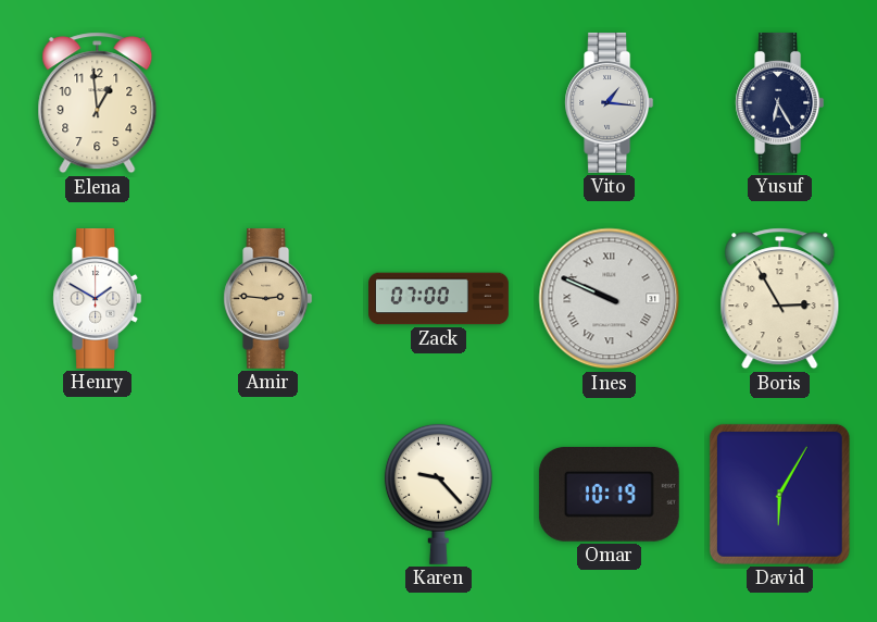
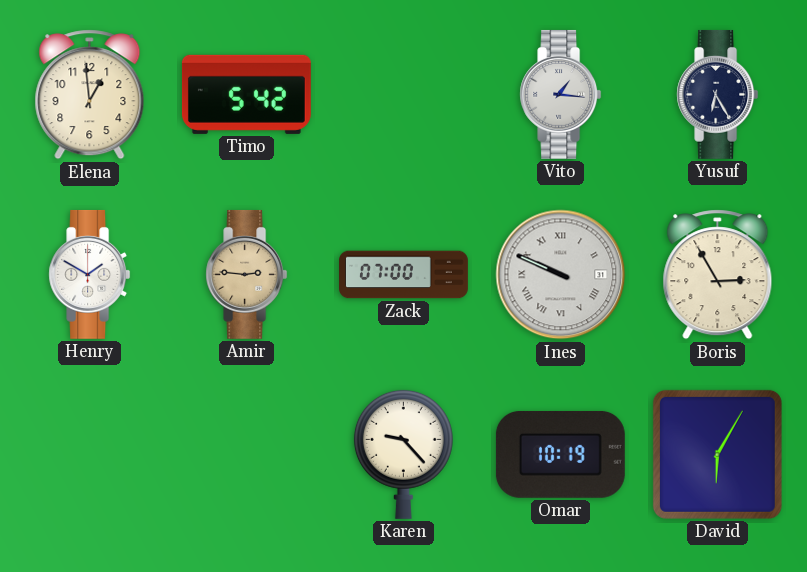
Timo: none -> 5:42 (246, 94)
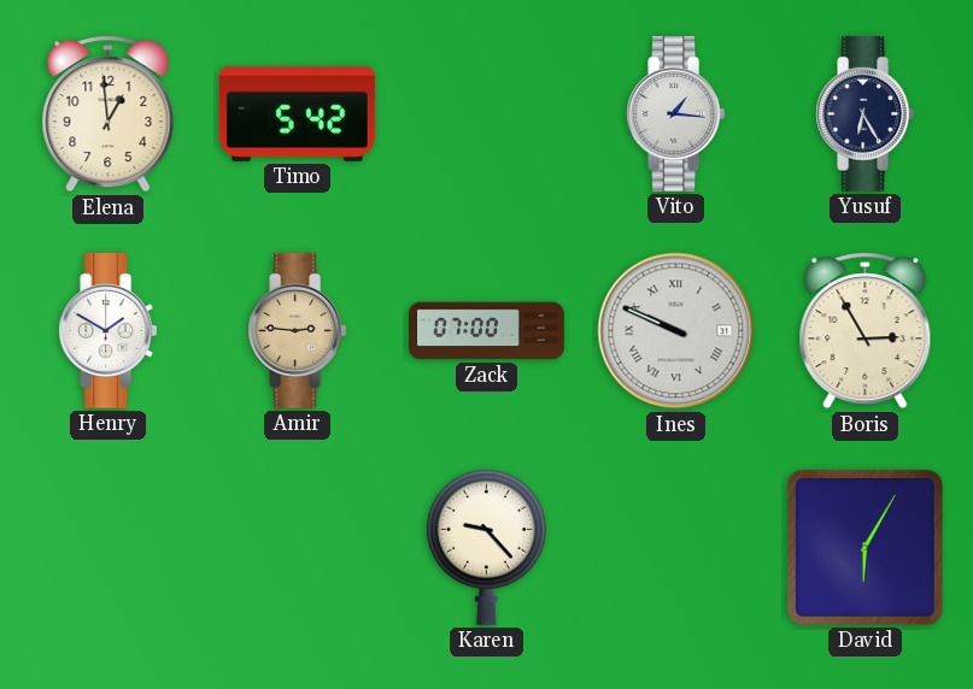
Omar: 10:19 -> none (560, 454)
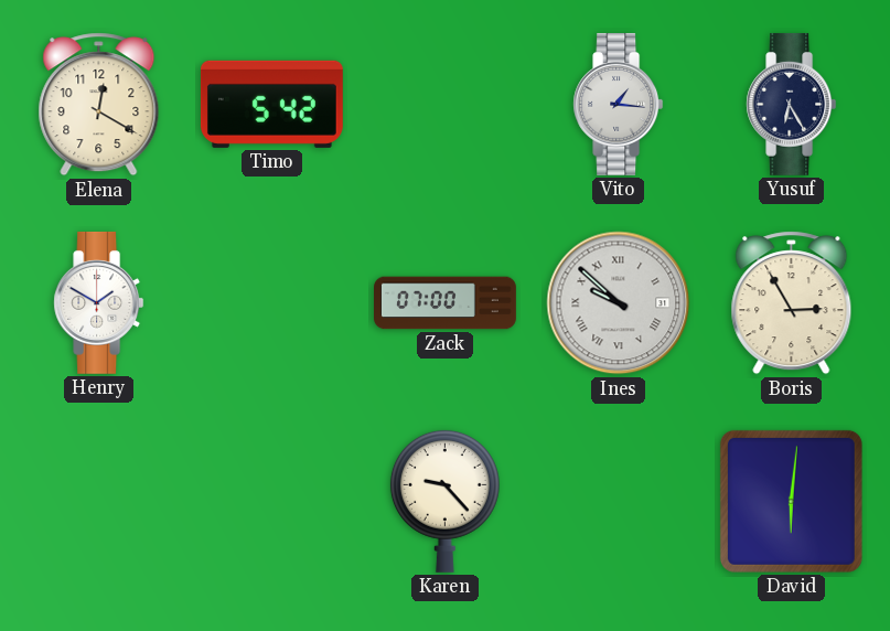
Elena: 12:59 -> 12:20 (99, 105)
Amir: 2:46 -> none (298, 330)
Ines: 9:49 -> 9:52 (619, 303)
David: 6:05 -> 6:01 (791, 501)
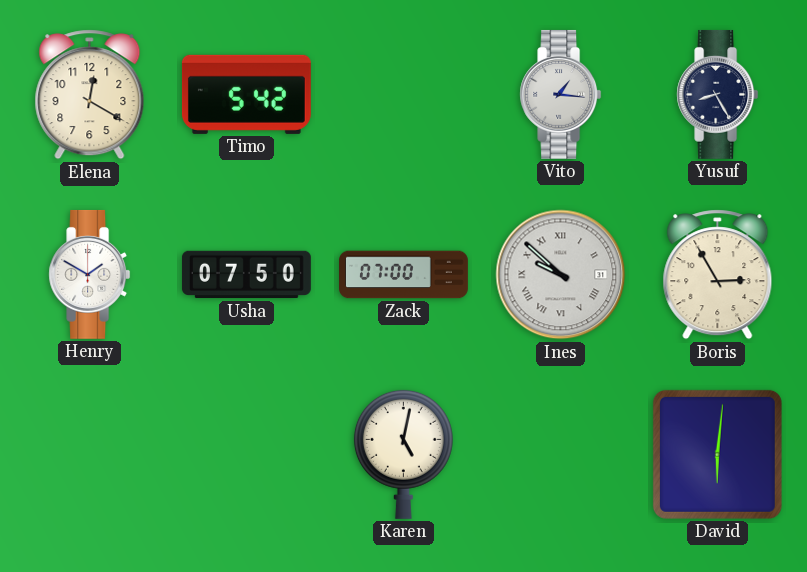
Yusuf: 6:25 -> 8:25 (718, 94)
Usha: none -> 07:50 (246, 275)
Karen: 9:23 -> 5:02 (403, 454)
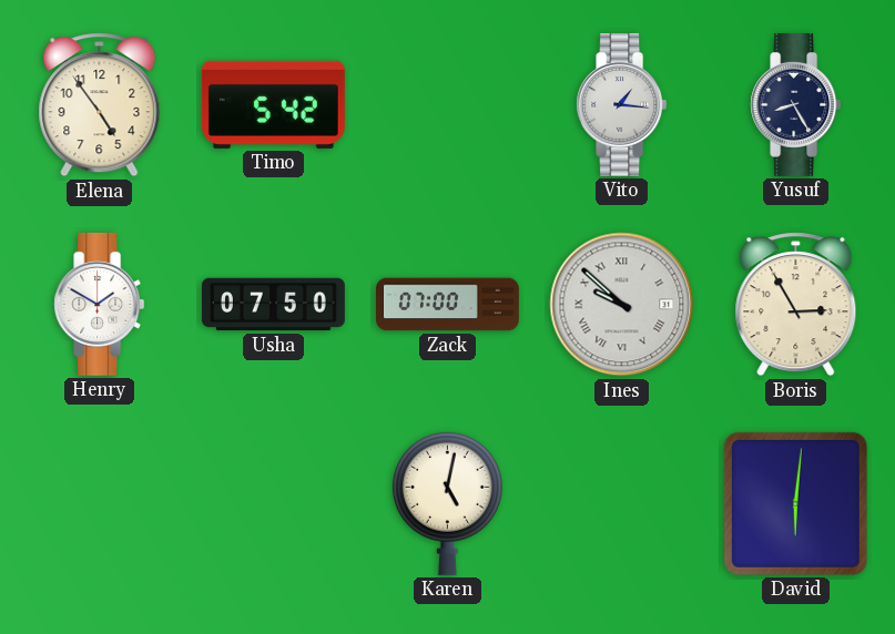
Elena: 12:20 -> 4:54 (100, 105)
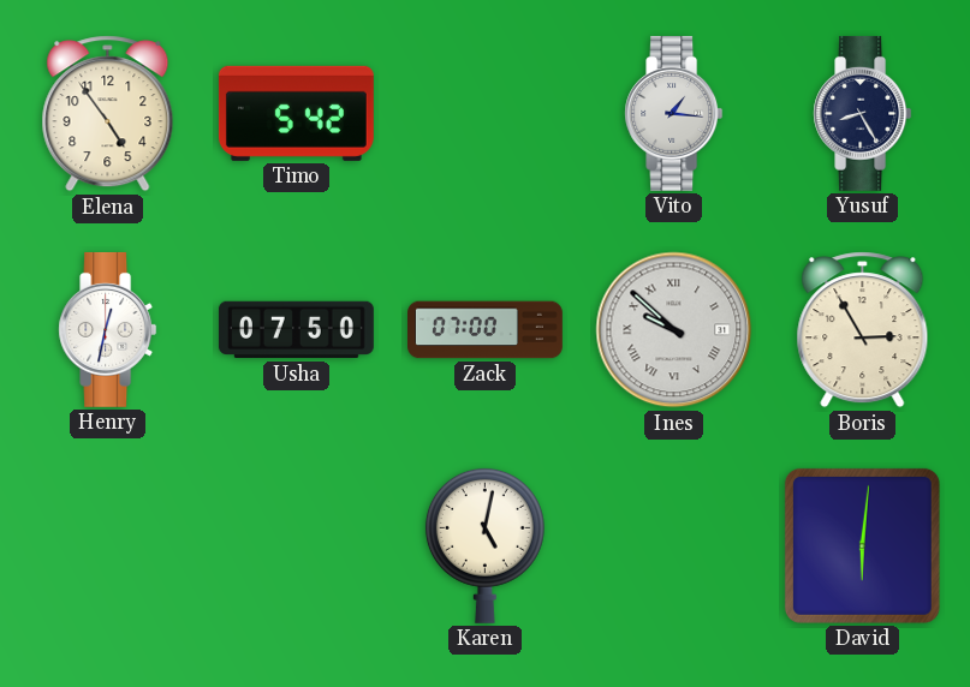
Henry: 1:50 -> 12:32 (108, 329)
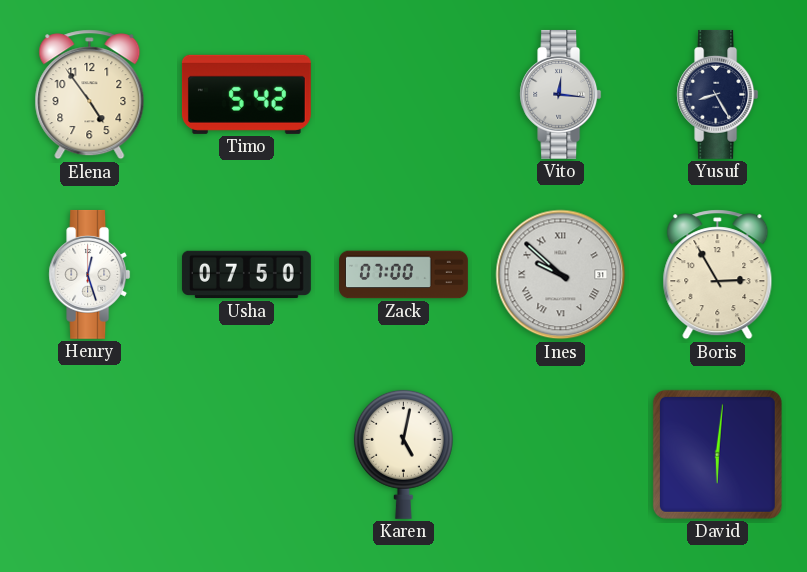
Vito: 1:16 -> 12:16 (561, 94)
Henry: 12:32 -> 12:27 (90, 274)
